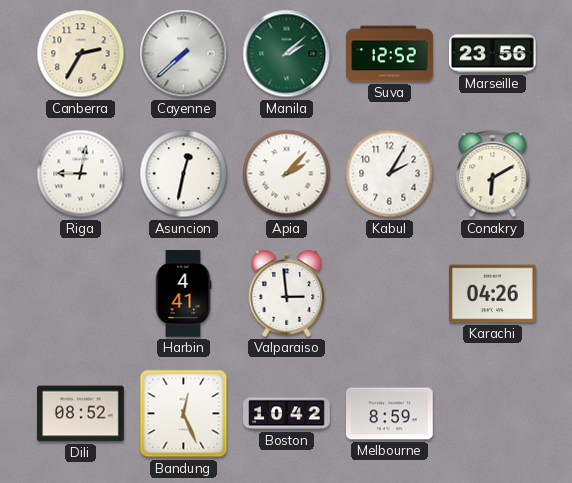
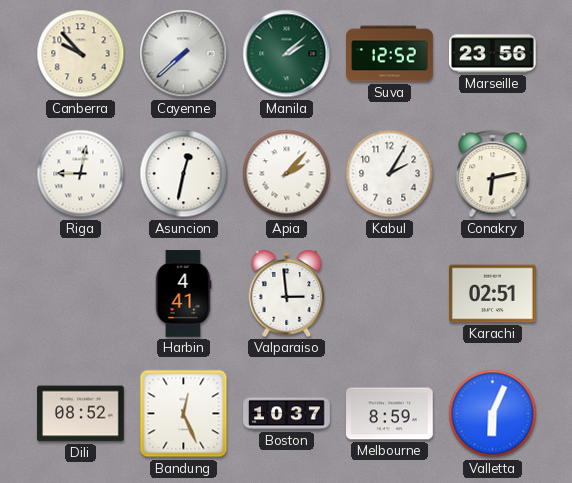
Canberra: 2:35 -> 9:53 (81, 54)
Conakry: 6:10 -> 6:13 (493, 174)
Karachi: 04:26 -> 02:51 (493, 294)
Boston: 10:42 -> 10:37 (287, 414)
Valletta: none -> 6:04 (493, 414)
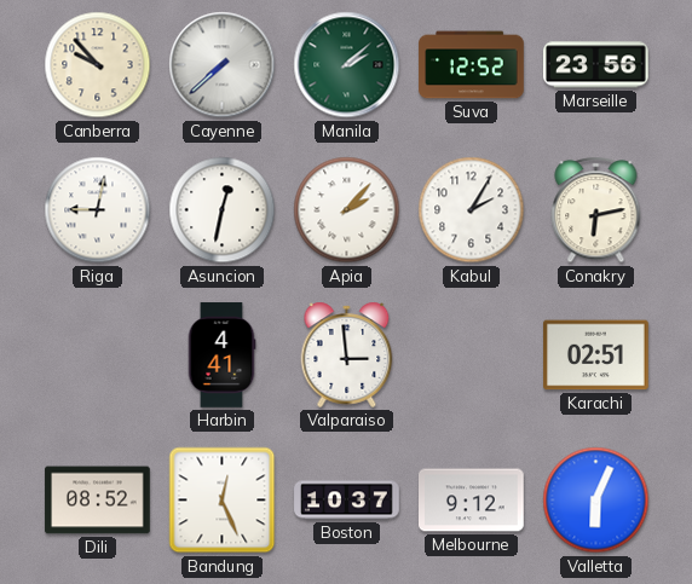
Melbourne: 8:59 -> 9:12 (472, 501)
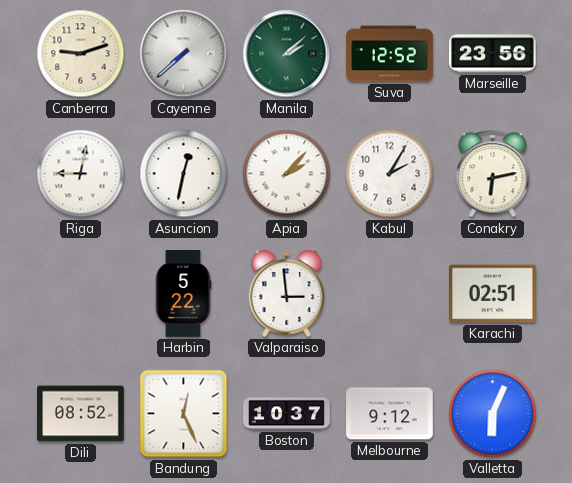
Canberra: 9:53 -> 9:12 (81, 54)
Harbin: 4:41 -> 5:22 (183, 294)
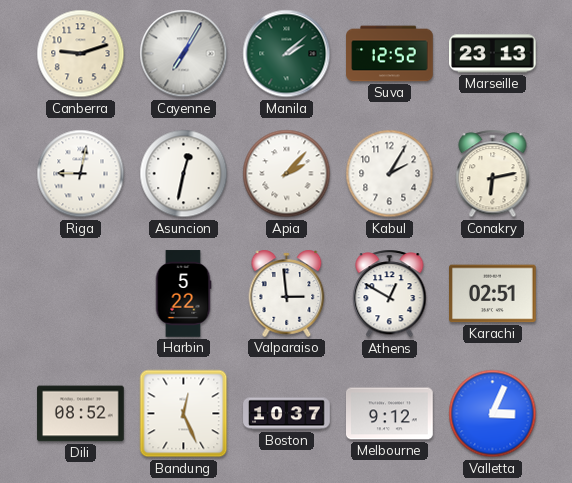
Cayenne: 7:38 -> 7:05 (184, 54)
Marseille: 23:56 -> 23:13 (493, 54)
Athens: none -> 12:50 (390, 294)
Valletta: 6:04 -> 3:04 (493, 414)
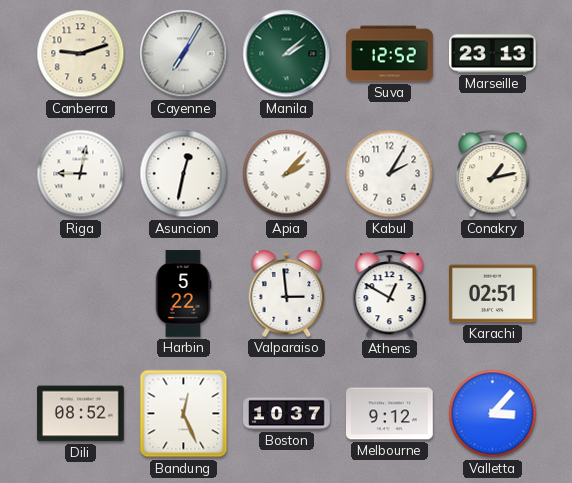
Conakry: 6:13 -> 1:13 (493, 174)
Valletta: 3:04 -> 3:07 (493, 414)
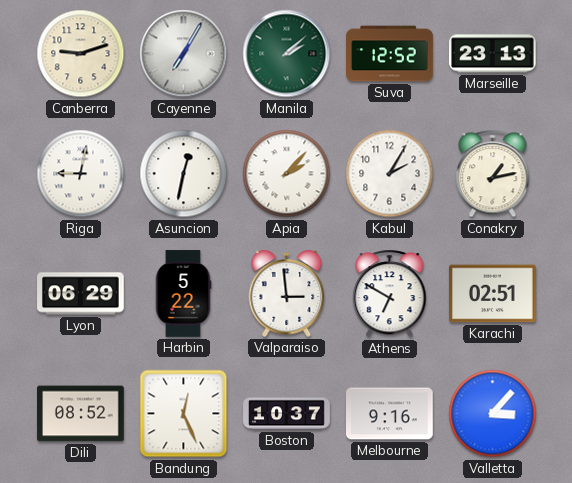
Lyon: none -> 06:29 (81, 294)
Athens: 12:50 -> 6:50 (390, 294)
Melbourne: 9:12 -> 9:16 (390, 414)
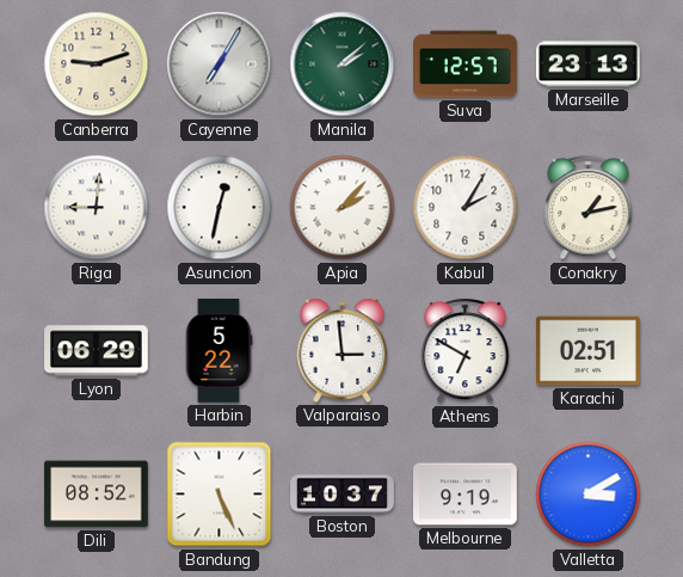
Suva: 12:52 -> 12:57 (466, 65)
Riga: 9:02 -> 9:01 (97, 208)
Bandung: 12:26 -> 5:26 (220, 495)
Melbourne: 9:16 -> 9:19 (466, 495)
Valletta: 3:07 -> 3:10 (589, 495)
